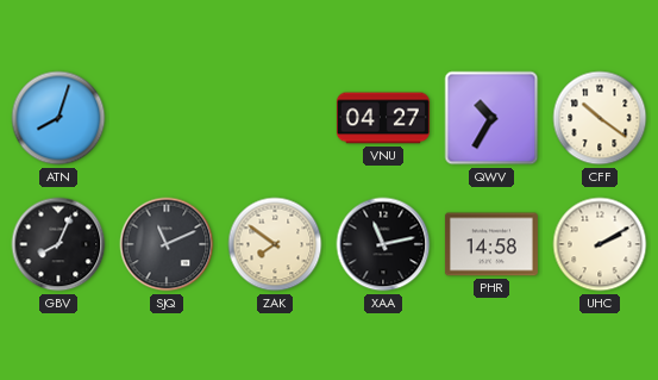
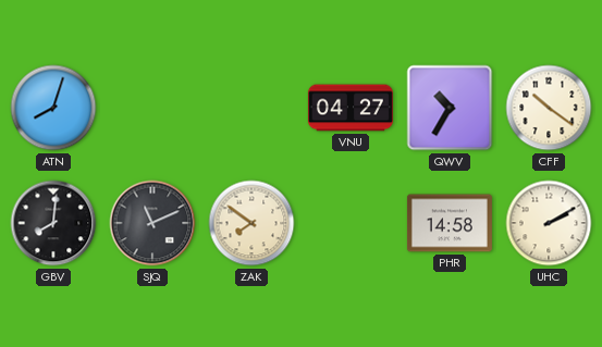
GBV: 8:04 -> 8:01 (53, 223)
XAA: 11:13 -> none (383, 244)
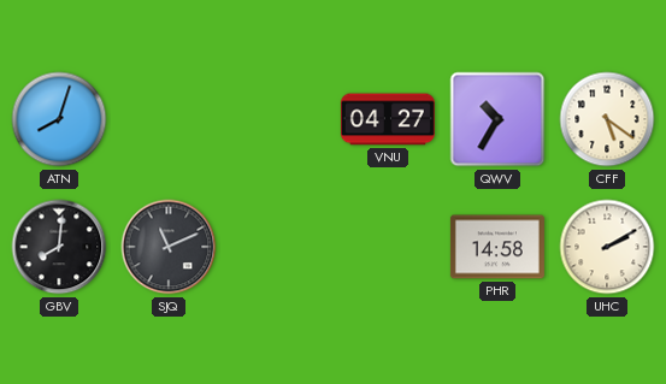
CFF: 10:21 -> 5:21 (607, 119)
ZAK: 7:51 -> none (251, 223)
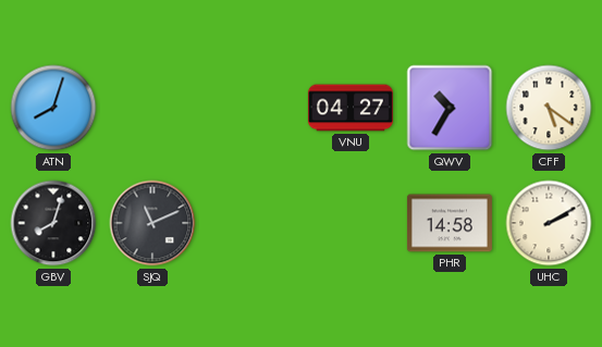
GBV: 8:01 -> 8:03 (53, 223)
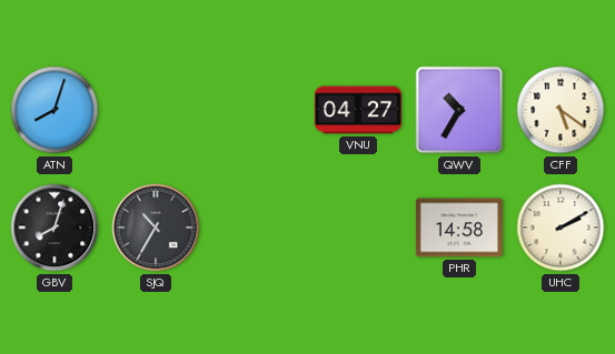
SJQ: 11:11 -> 10:35 (156, 227)
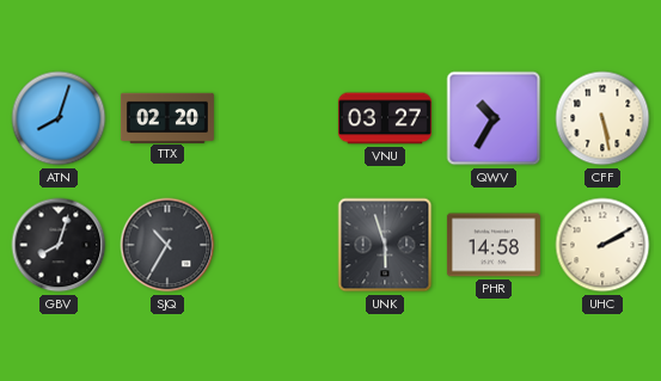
TTX: none -> 02:20 (167, 117)
VNU: 04:27 -> 03:27 (385, 118)
CFF: 5:21 -> 5:28 (602, 118)
UNK: none -> 5:57 (385, 245)
